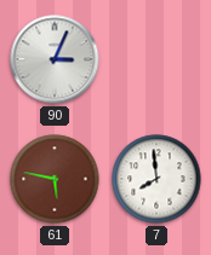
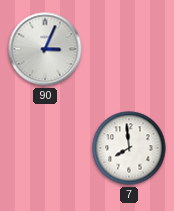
61: 5:47 -> none (55, 179)
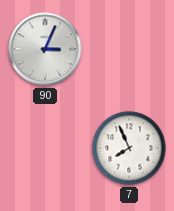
7: 7:59 -> 7:56 (129, 148)
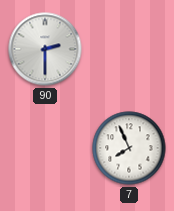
90: 3:04 -> 2:30 (45, 49)
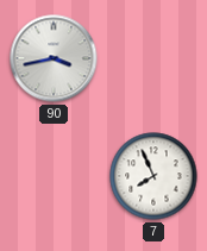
90: 2:30 -> 3:43 (54, 58)
